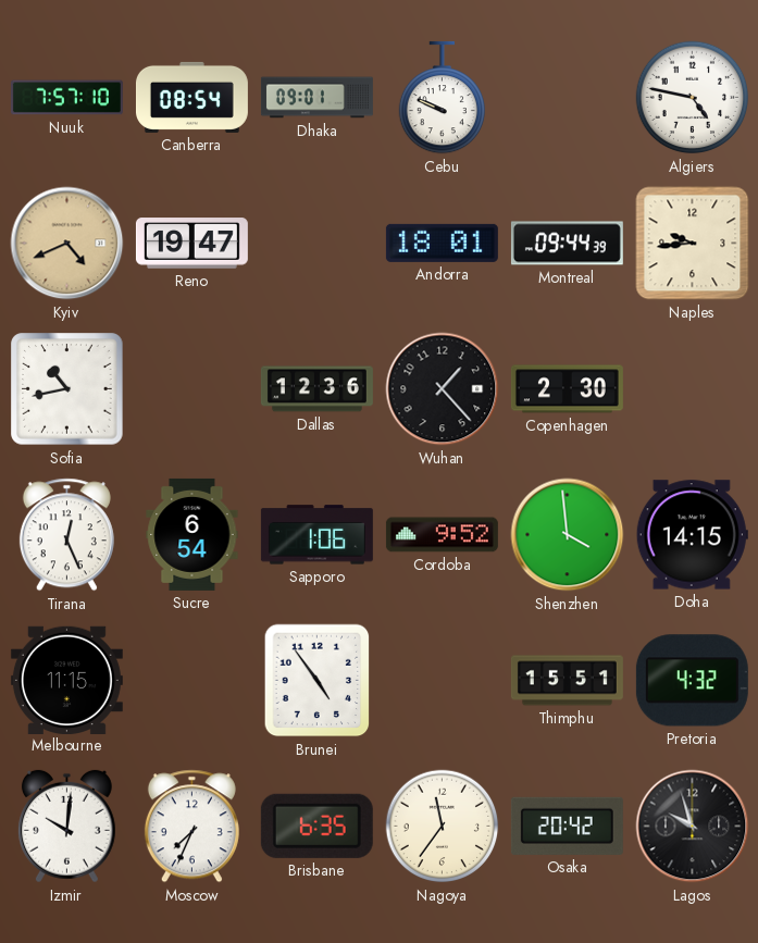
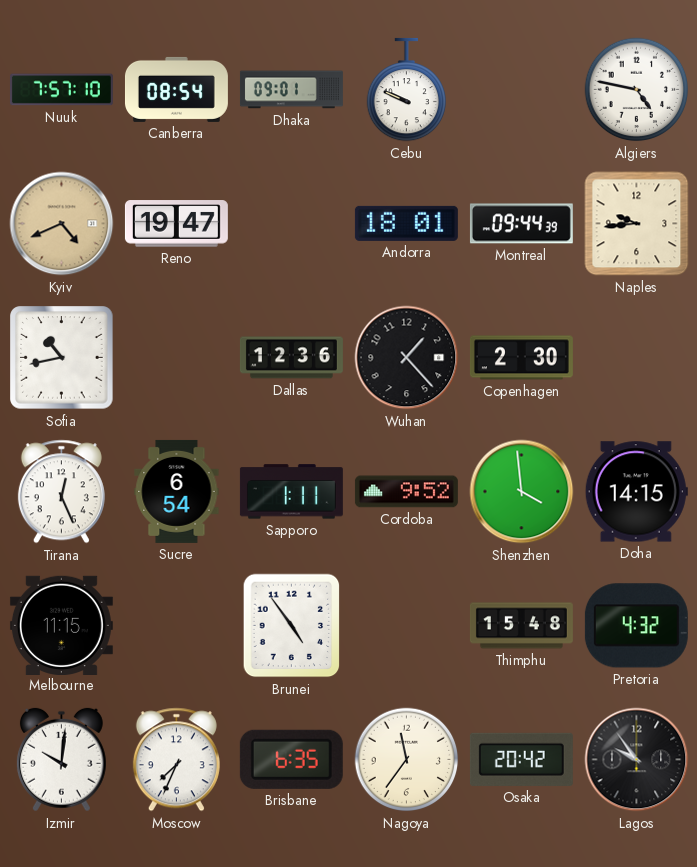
Sapporo: 1:06 -> 1:11 (291, 492)
Thimphu: 15:51 -> 15:48 (521, 626)
Lagos: 9:57 -> 9:54 (637, 760)
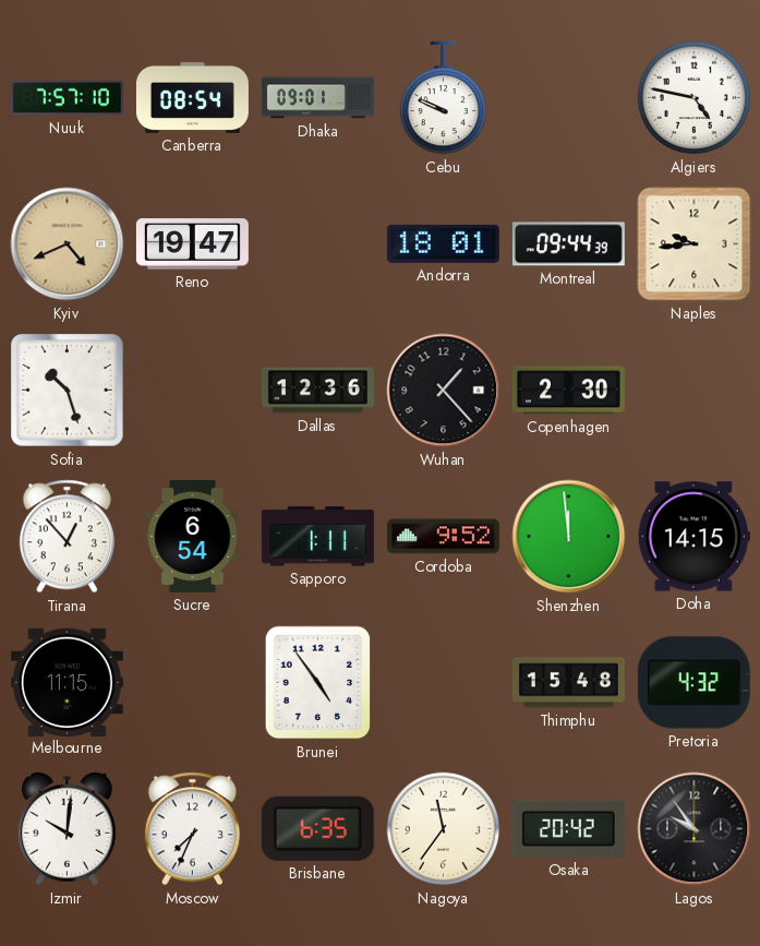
Sofia: 10:43 -> 10:27 (68, 391)
Tirana: 12:26 -> 12:53 (67, 537)
Shenzhen: 3:59 -> 11:59 (569, 537)
